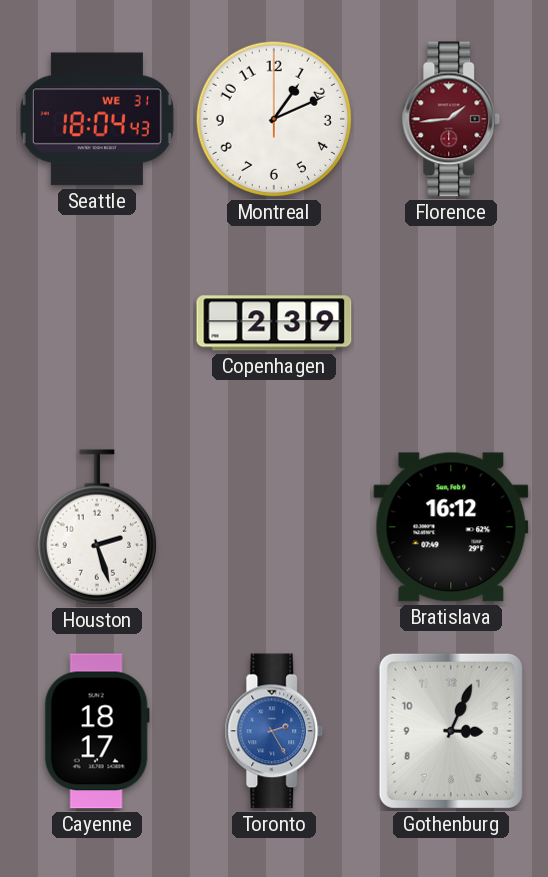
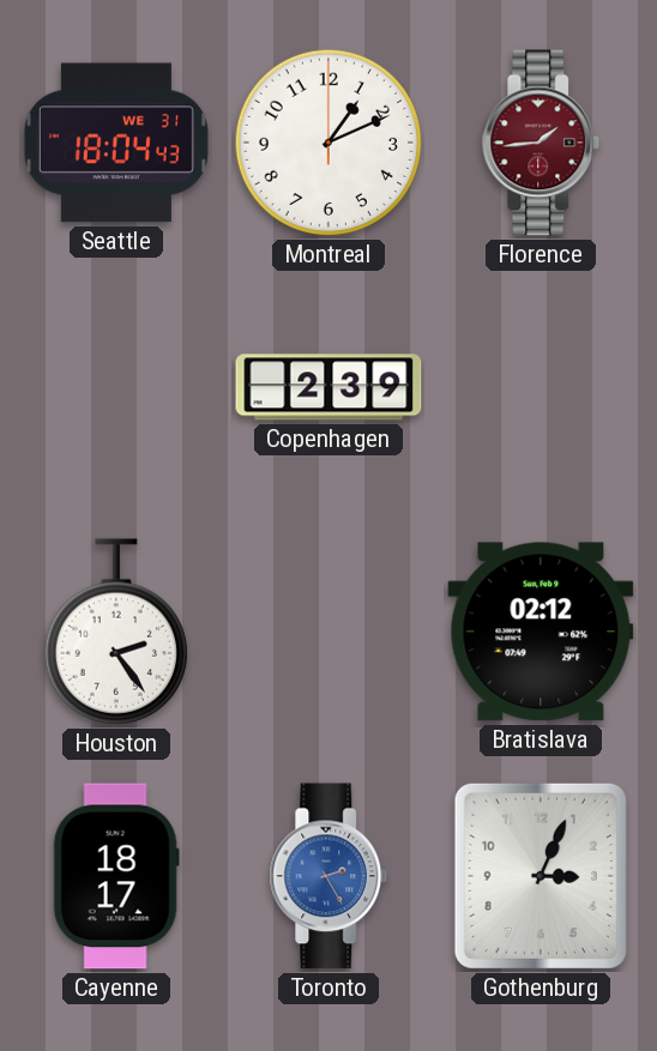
Houston: 2:27 -> 2:24 (116, 632)
Bratislava: 16:12 -> 02:12 (541, 632)
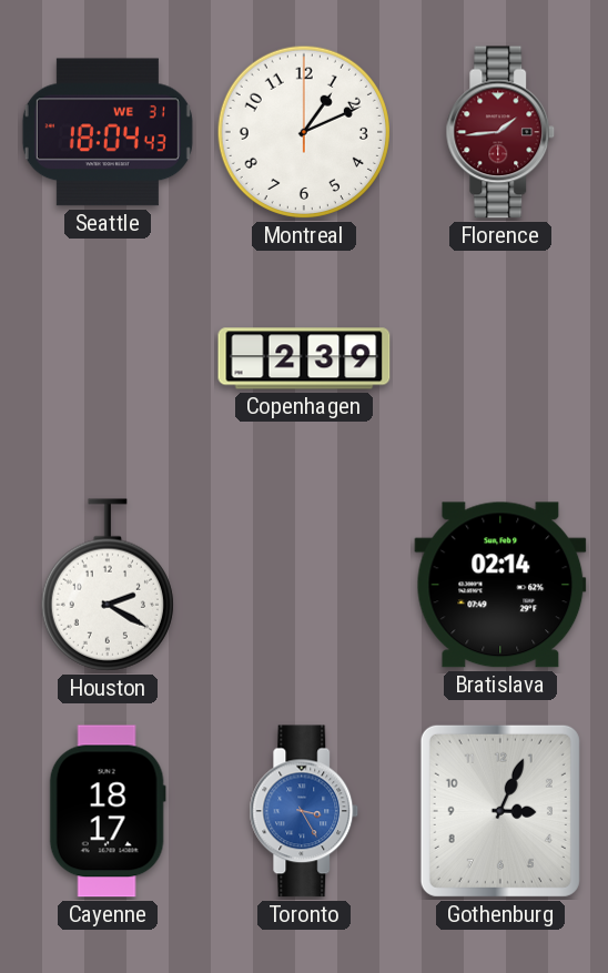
Houston: 2:24 -> 2:20 (108, 585)
Bratislava: 02:12 -> 02:14 (500, 585)
Toronto: 2:25 -> 3:25 (304, 811)
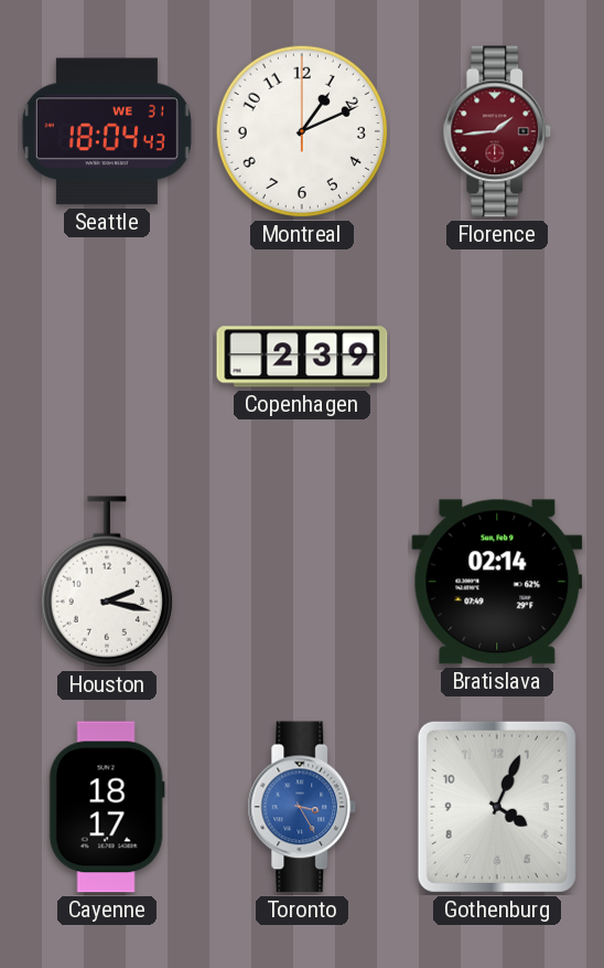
Houston: 2:20 -> 2:17 (107, 582)
Gothenburg: 3:04 -> 4:04 (497, 807)
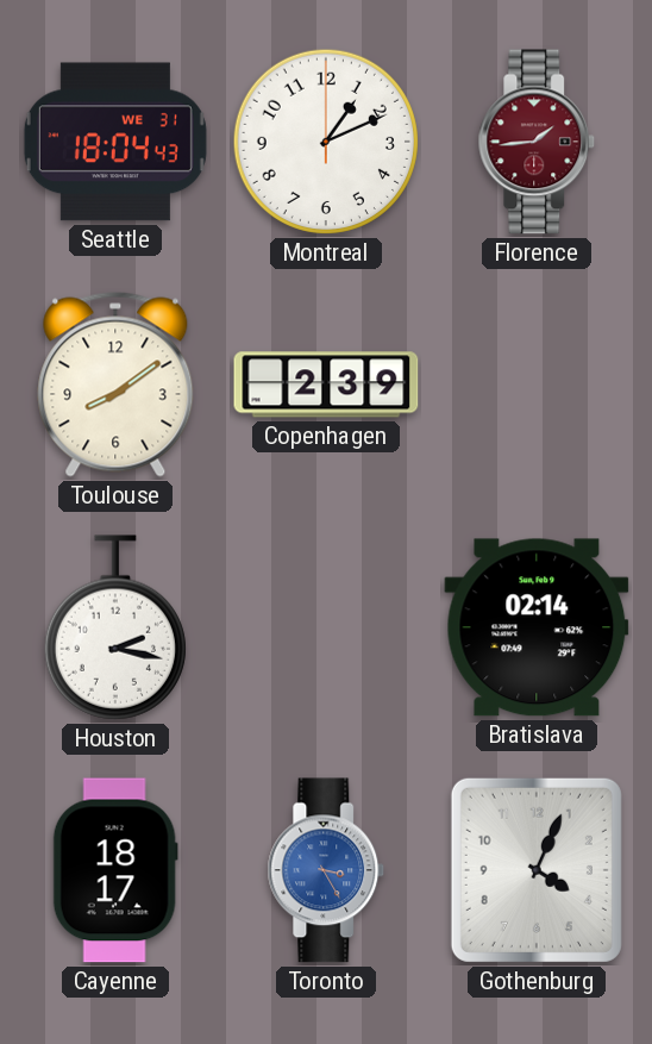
Toulouse: none -> 8:09 (115, 385)
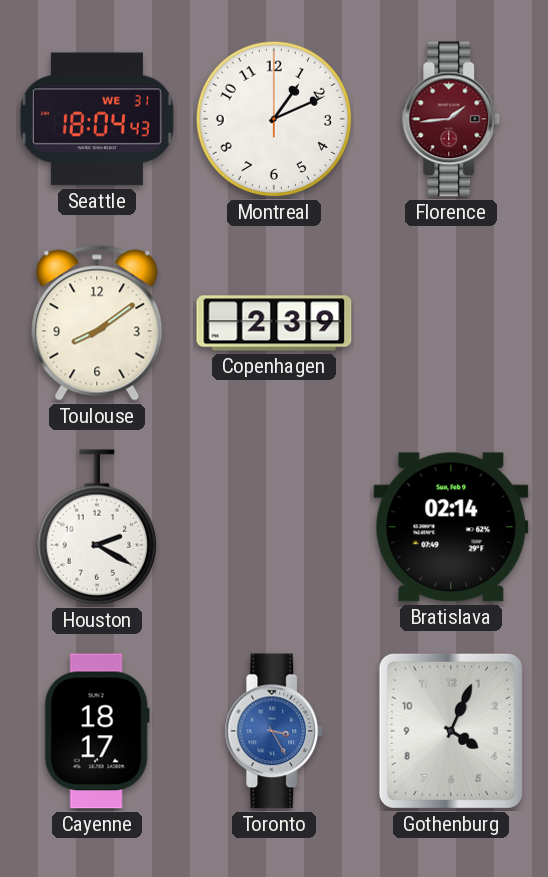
Houston: 2:17 -> 2:20 (97, 527)
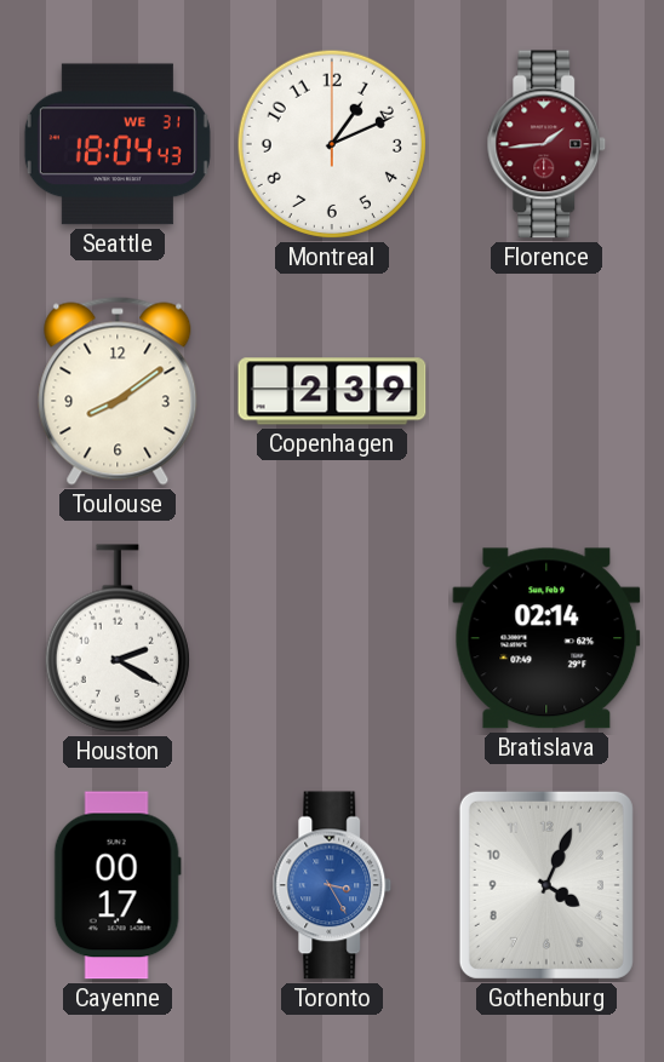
Cayenne: 18:17 -> 00:17 (118, 885)
